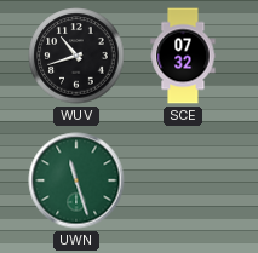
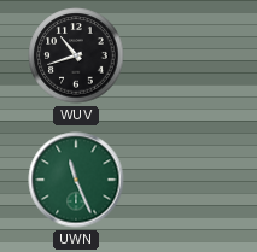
SCE: 07:32 -> none (183, 56)
UWN: 11:27 -> 11:26 (76, 180)
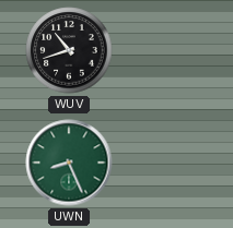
UWN: 11:26 -> 8:26 (69, 163)
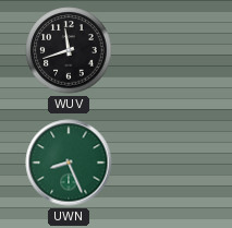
WUV: 10:42 -> 11:42 (69, 50)
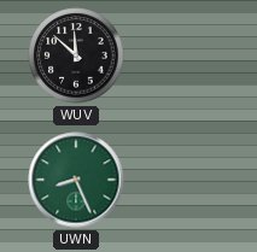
WUV: 11:42 -> 11:52 (76, 55)
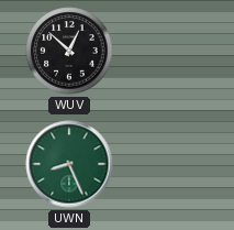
WUV: 11:52 -> 12:52 (69, 51)
